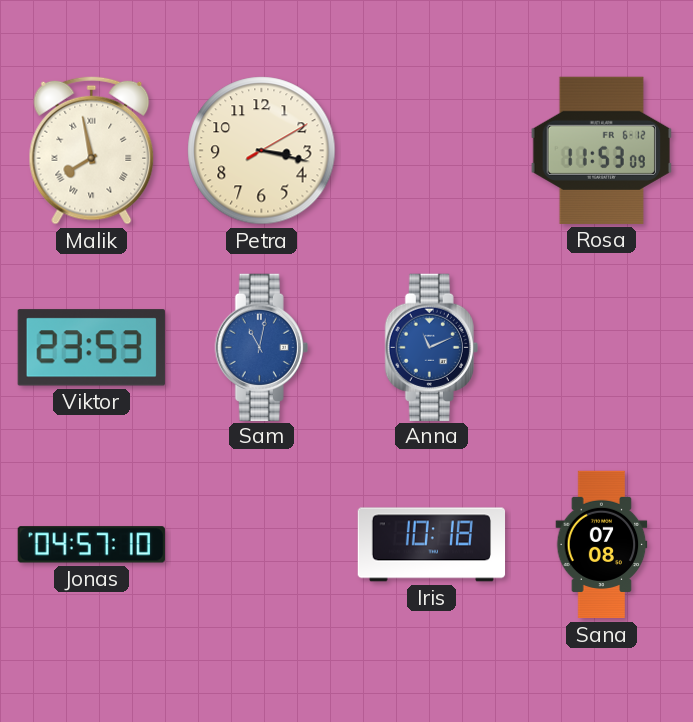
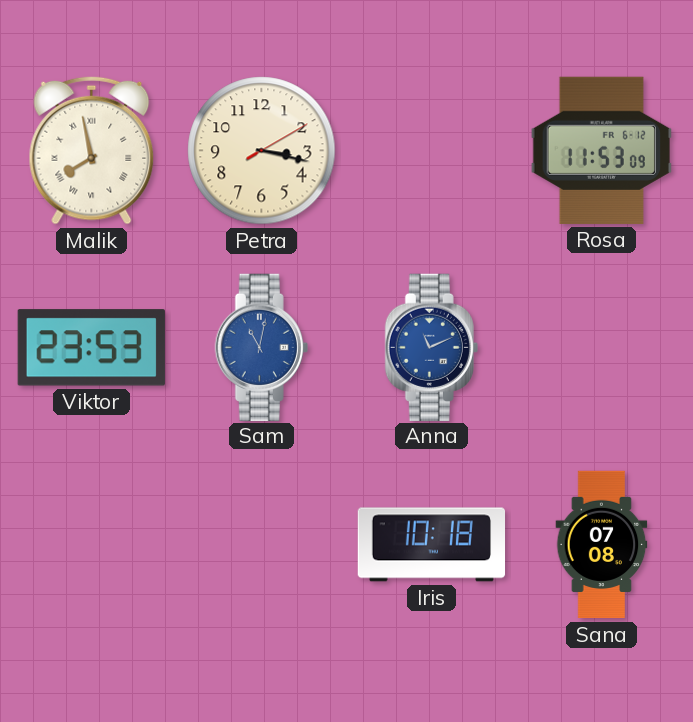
Jonas: 04:57 -> none (91, 545)
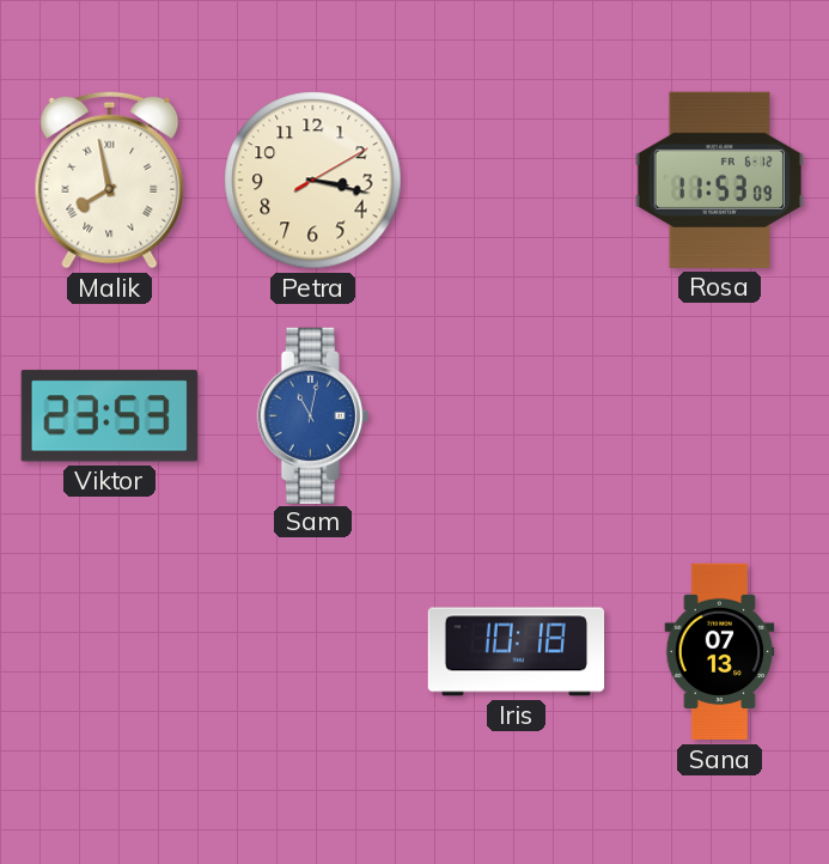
Anna: 11:11 -> none (431, 347)
Sana: 07:08 -> 07:13 (720, 652)
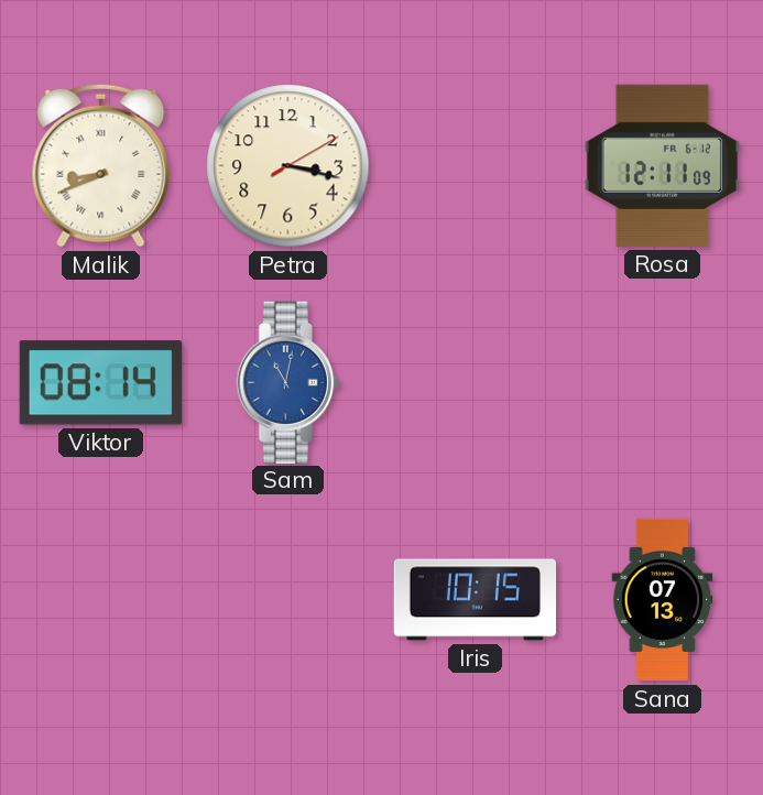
Malik: 7:58 -> 8:41 (101, 165)
Rosa: 11:53 -> 12:11 (662, 165)
Viktor: 23:53 -> 08:14 (100, 383)
Iris: 10:18 -> 10:15 (476, 600)
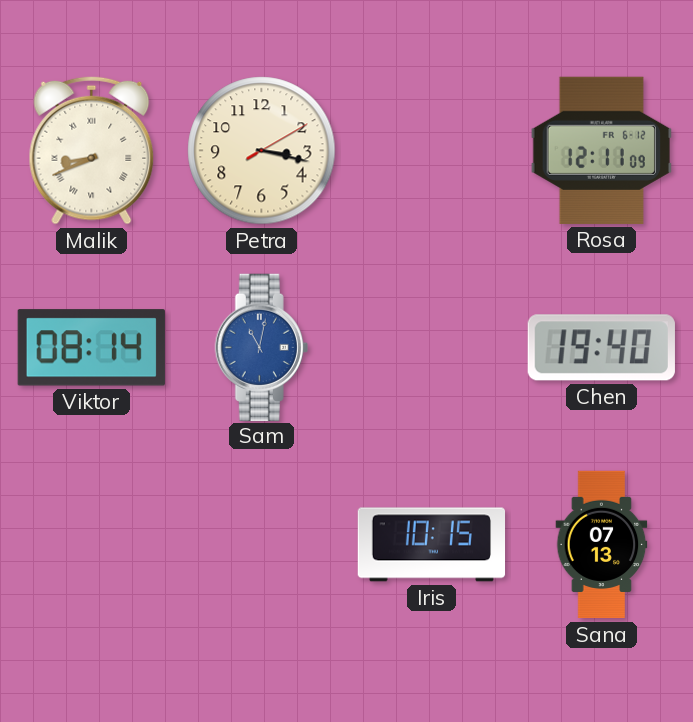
Chen: none -> 19:40 (601, 348)
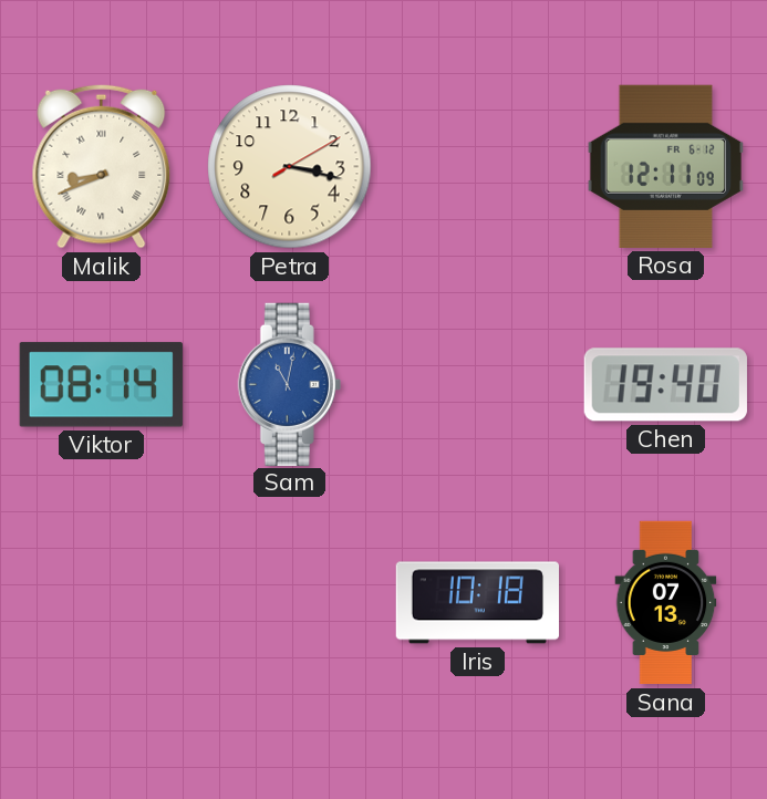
Iris: 10:15 -> 10:18 (478, 603)
